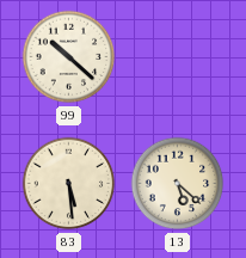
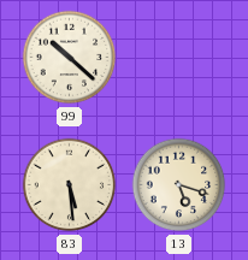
13: 5:22 -> 5:18 (179, 185)
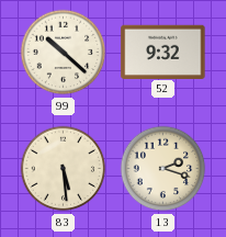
52: none -> 9:32 (163, 52)
13: 5:18 -> 2:18 (163, 169)
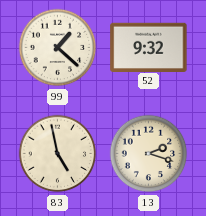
99: 10:22 -> 1:22 (58, 48)
83: 5:29 -> 4:58 (58, 154)
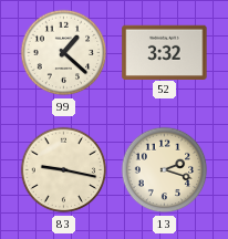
52: 9:32 -> 3:32 (165, 52)
83: 4:58 -> 9:17 (64, 170)
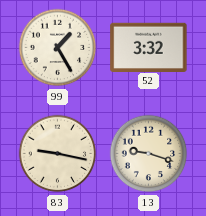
99: 1:22 -> 1:25 (58, 48)
13: 2:18 -> 9:18 (149, 154)
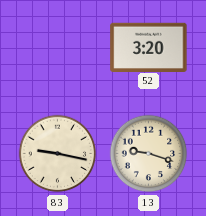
99: 1:25 -> none (58, 48)
52: 3:32 -> 3:20 (149, 47)
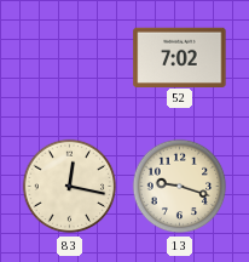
52: 3:20 -> 7:02 (180, 57)
83: 9:17 -> 12:17 (70, 187)
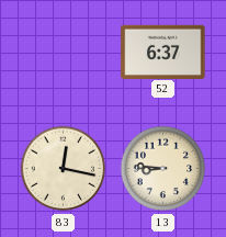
52: 7:02 -> 6:37 (163, 52)
13: 9:18 -> 8:46 (163, 169)
